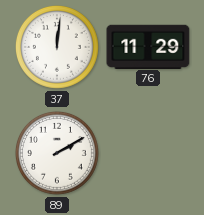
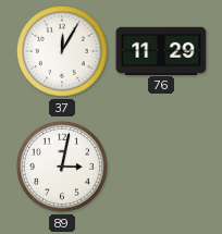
37: 12:01 -> 12:05 (62, 51)
89: 2:10 -> 3:02 (62, 167)
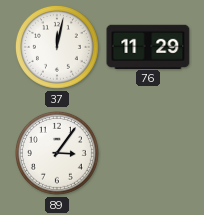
37: 12:05 -> 12:02 (57, 47)
89: 3:02 -> 3:06 (57, 153)
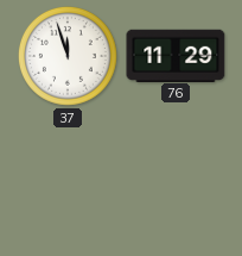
37: 12:02 -> 11:57 (68, 56)
89: 3:06 -> none (57, 153)
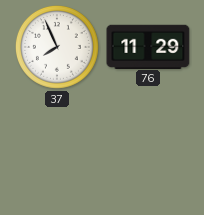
37: 11:57 -> 7:56 (57, 47)
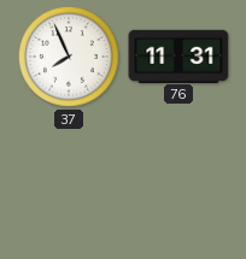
76: 11:29 -> 11:31 (178, 55)
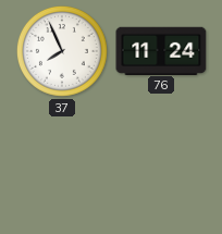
76: 11:31 -> 11:24 (161, 50)
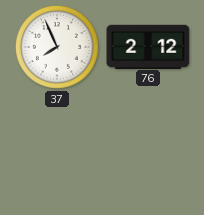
76: 11:24 -> 2:12 (148, 46)
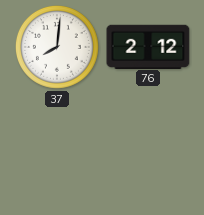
37: 7:56 -> 8:01 (57, 47)
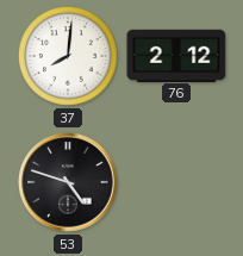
53: none -> 4:48 (68, 182)
